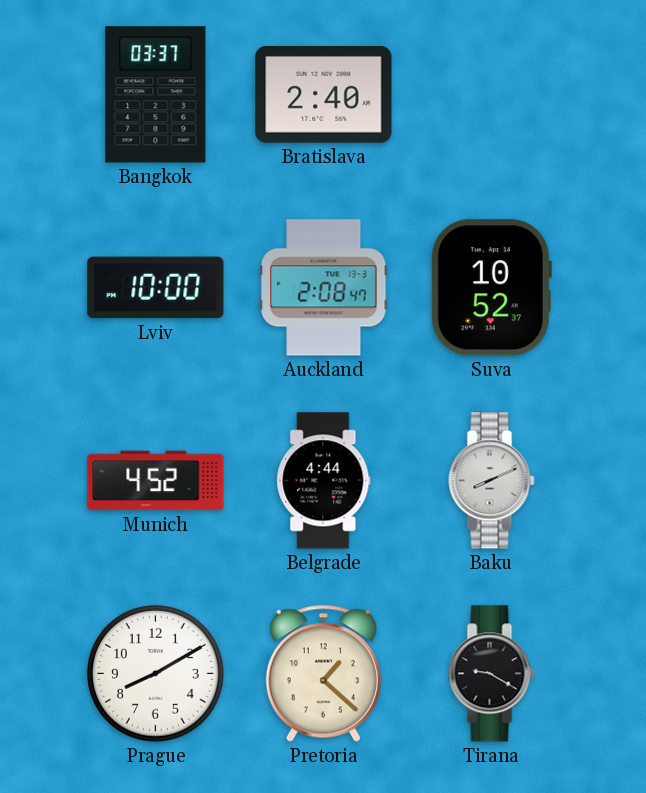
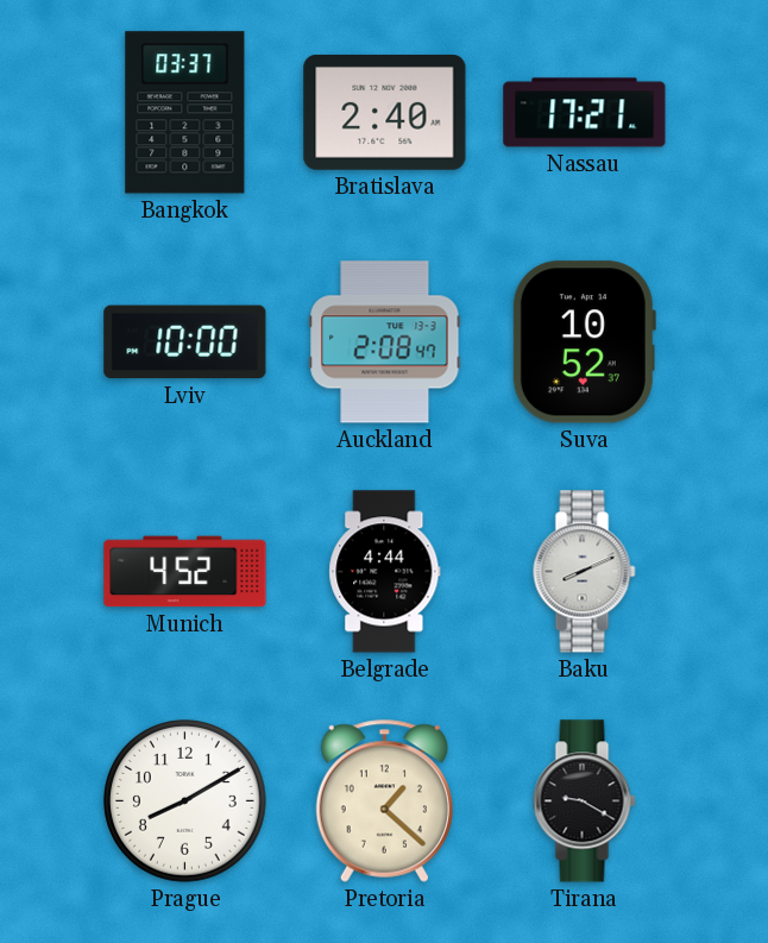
Nassau: none -> 17:21 (585, 113)
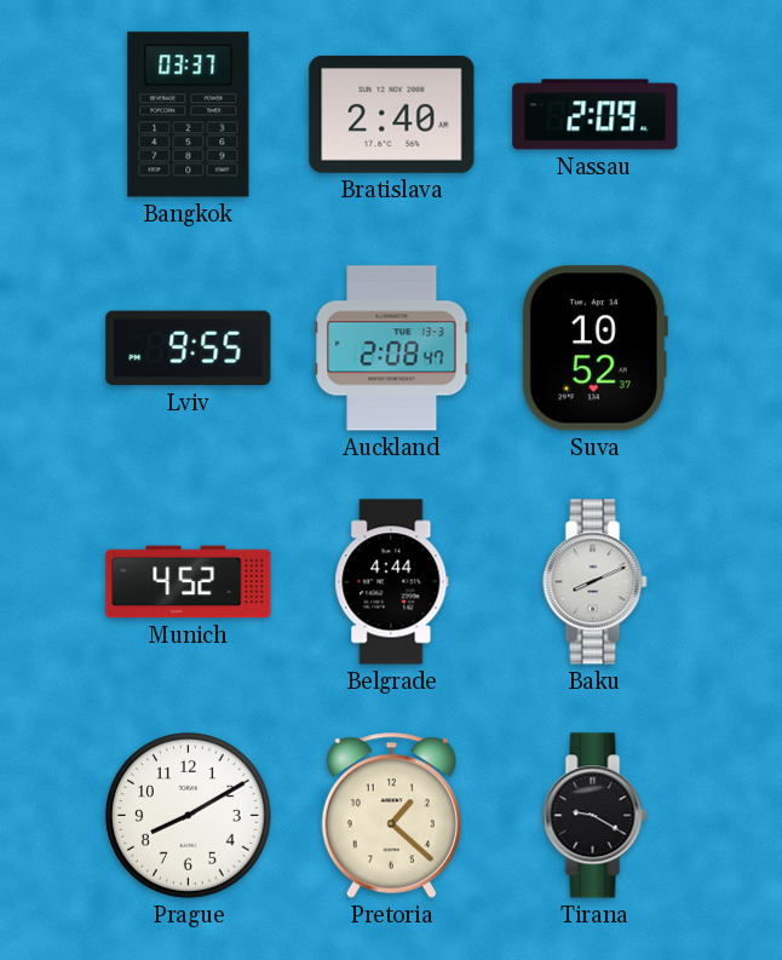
Nassau: 17:21 -> 2:09 (596, 115)
Lviv: 10:00 -> 9:55 (189, 349)
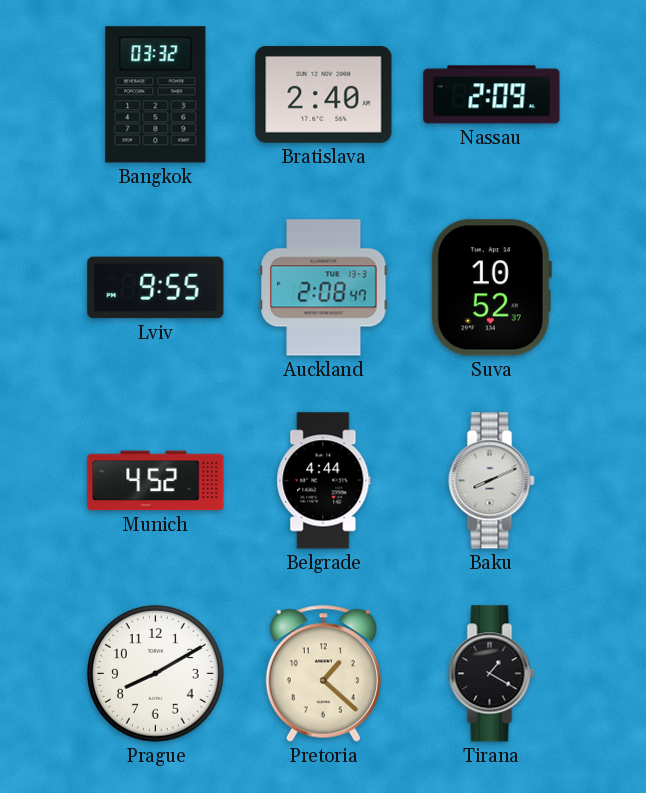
Bangkok: 03:37 -> 03:32 (156, 95)
Tirana: 9:20 -> 1:20 (492, 674)
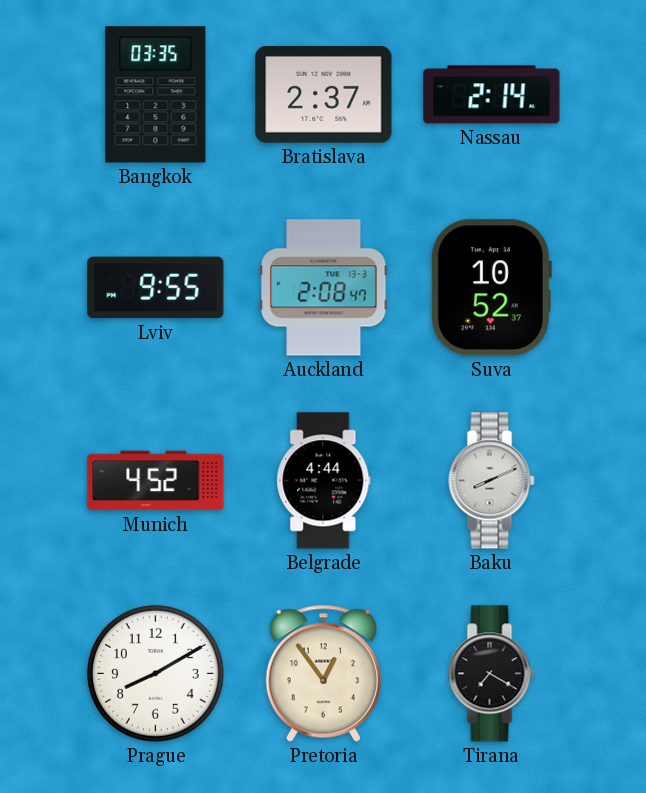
Bangkok: 03:32 -> 03:35 (156, 95)
Bratislava: 2:40 -> 2:37 (324, 95)
Nassau: 2:09 -> 2:14 (492, 95)
Pretoria: 1:22 -> 12:54 (323, 673)
Tirana: 1:20 -> 7:20 (492, 674)
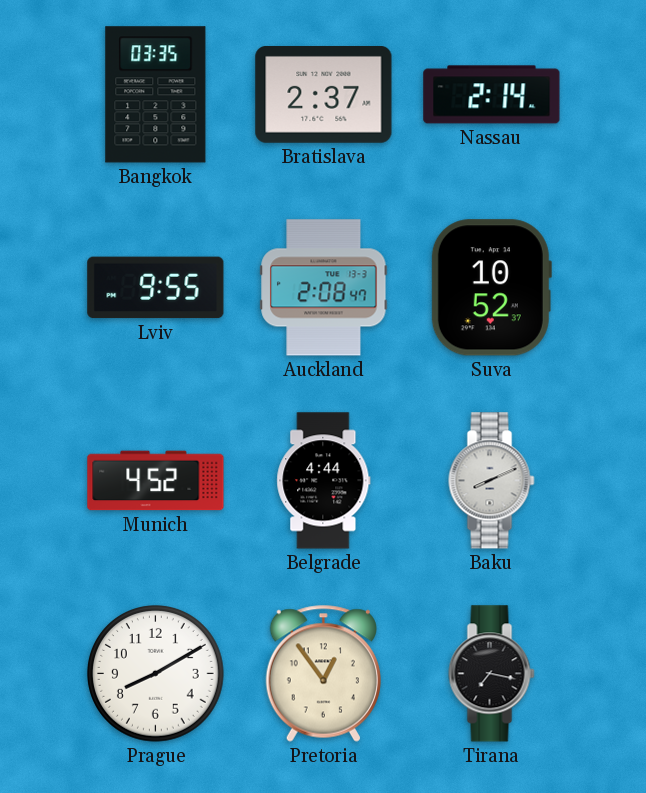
Tirana: 7:20 -> 7:17 (492, 674)
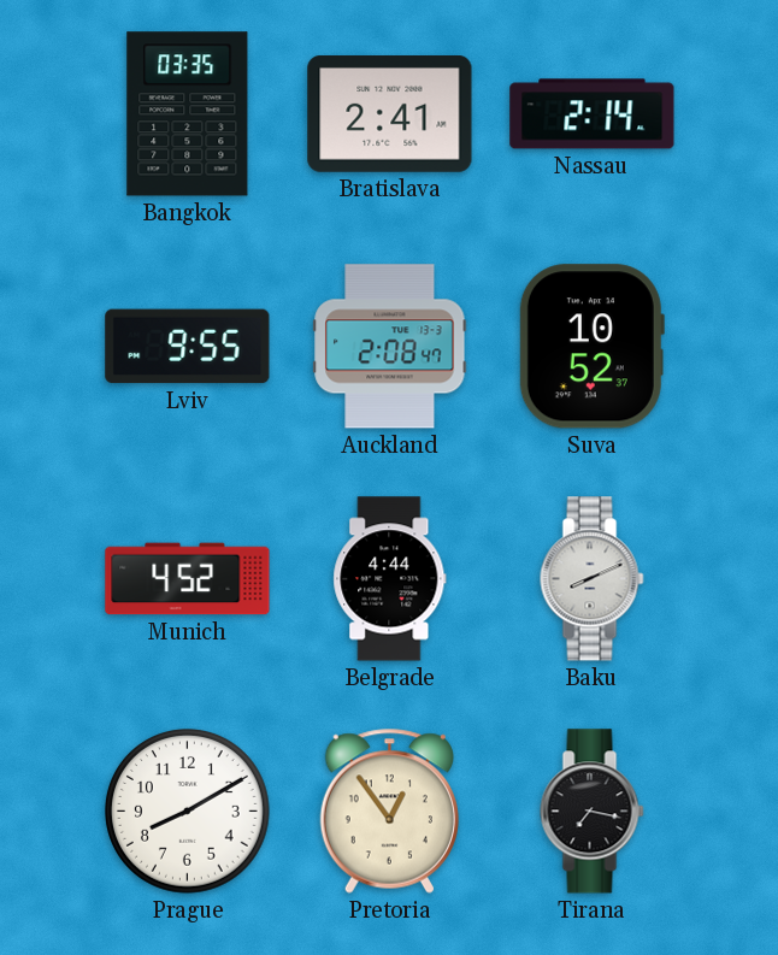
Bratislava: 2:37 -> 2:41 (390, 114)
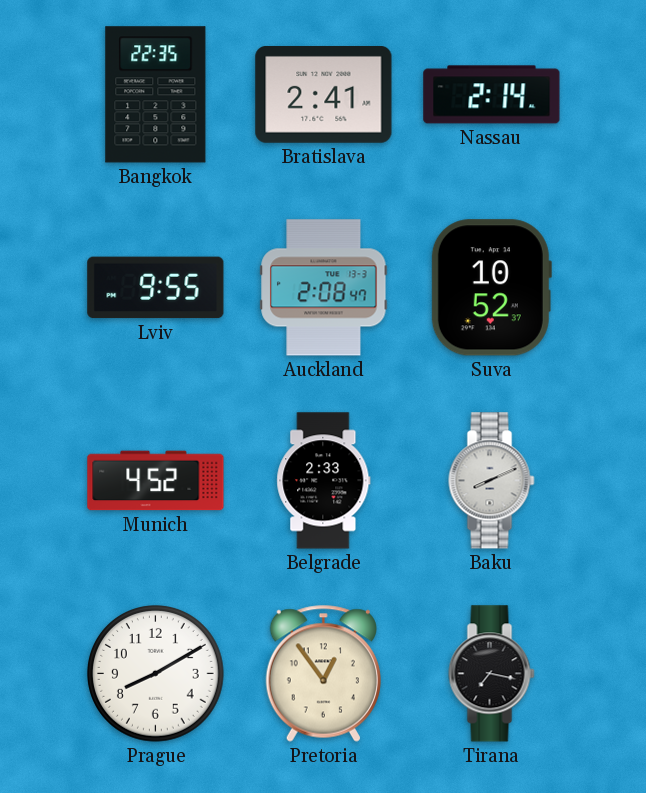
Bangkok: 03:35 -> 22:35 (156, 95)
Belgrade: 4:44 -> 2:33 (324, 481)
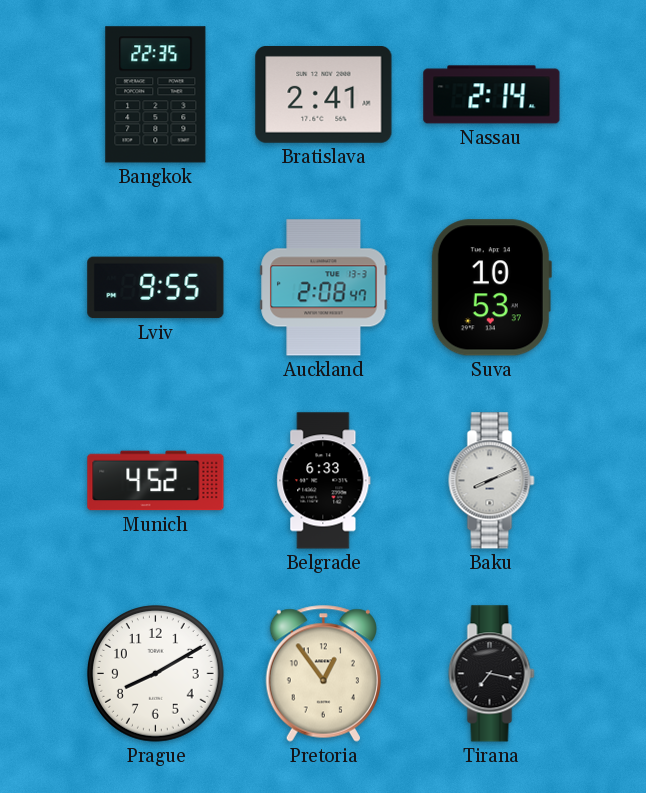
Suva: 10:52 -> 10:53 (491, 288)
Belgrade: 2:33 -> 6:33 (324, 481)
